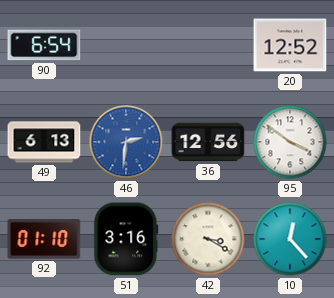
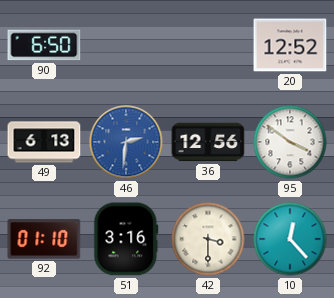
90: 6:54 -> 6:50 (44, 45)
42: 3:20 -> 3:30 (208, 239)
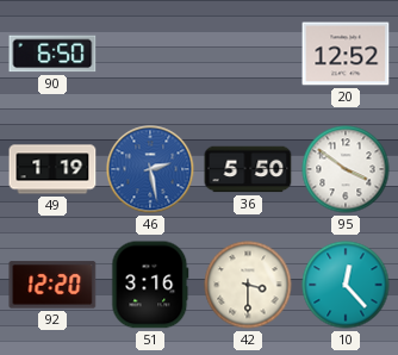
49: 6:13 -> 1:19 (52, 169)
46: 2:31 -> 2:28 (150, 169)
36: 12:56 -> 5:50 (248, 169)
92: 01:10 -> 12:20 (52, 285)
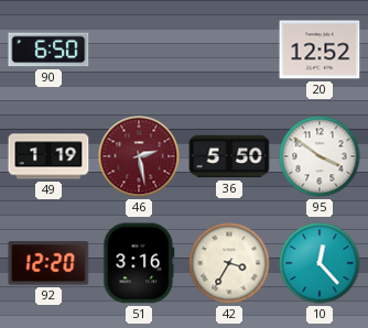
46 dial: blue -> burgundy (139, 156)
42: 3:30 -> 3:35 (229, 263)
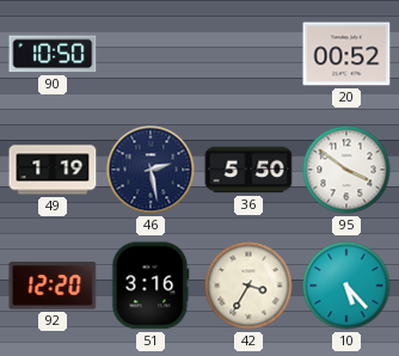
90: 6:50 -> 10:50 (53, 54)
20: 12:52 -> 00:52 (346, 54)
46 dial: burgundy -> navy (151, 170)
10: 12:23 -> 5:23 (346, 286)
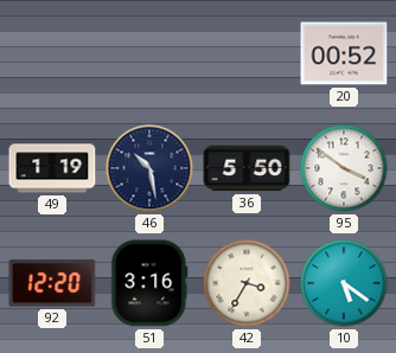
90: 10:50 -> none (53, 54)
46: 2:28 -> 10:28 (149, 168)
10: 5:23 -> 5:21 (344, 283)
